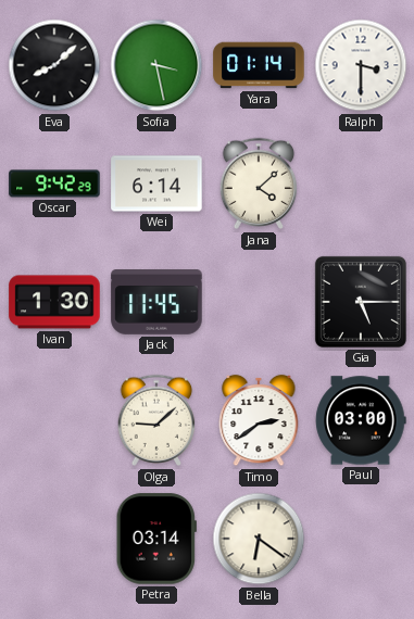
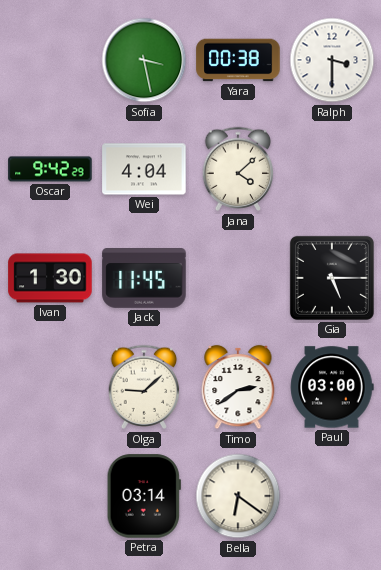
Eva: 8:08 -> none (54, 65)
Yara: 01:14 -> 00:38 (238, 60)
Wei: 6:14 -> 4:04 (144, 169)
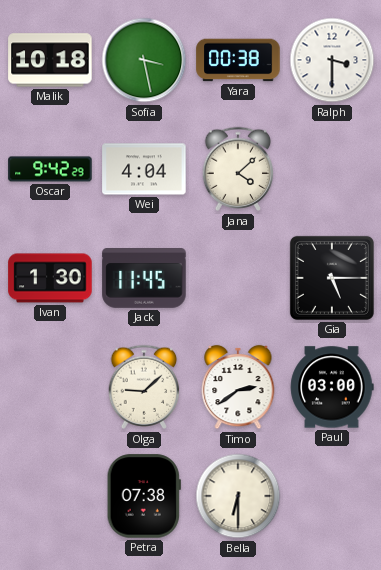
Malik: none -> 10:18 (50, 60)
Petra: 03:14 -> 07:38 (144, 496)
Bella: 6:21 -> 6:30 (238, 496)
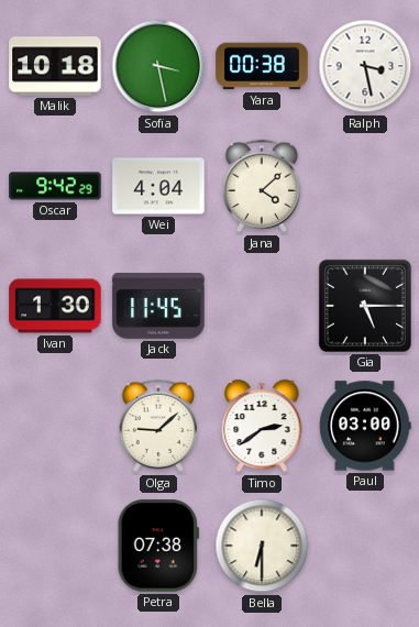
Ralph: 3:30 -> 3:28 (365, 66)
